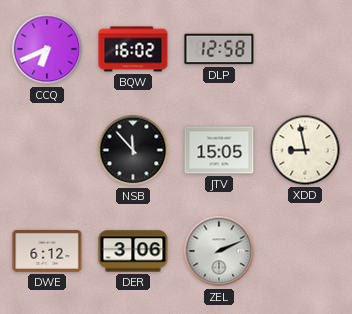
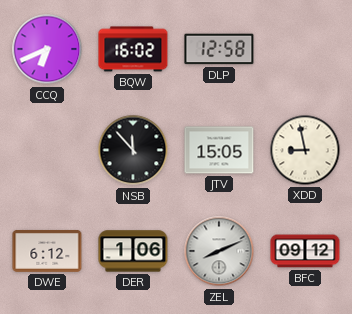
DER: 3:06 -> 1:06 (133, 251)
ZEL: 2:11 -> 8:11 (219, 251)
BFC: none -> 09:12 (305, 251)
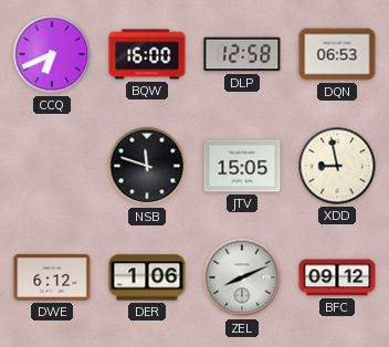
BQW: 16:02 -> 16:00 (147, 54)
DQN: none -> 06:53 (337, 54)
NSB: 11:53 -> 11:48 (147, 166)
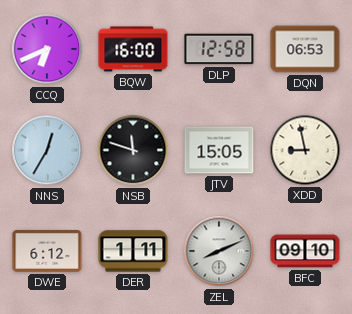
NNS: none -> 12:35 (47, 150)
DER: 1:06 -> 1:11 (133, 251)
BFC: 09:12 -> 09:10 (305, 251)
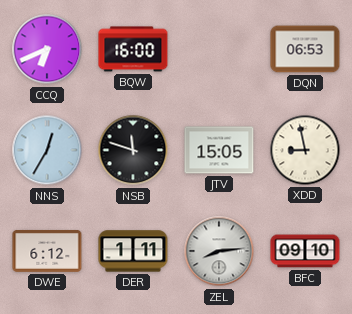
DLP: 12:58 -> none (219, 49)
ZEL: 8:11 -> 8:14 (219, 251)
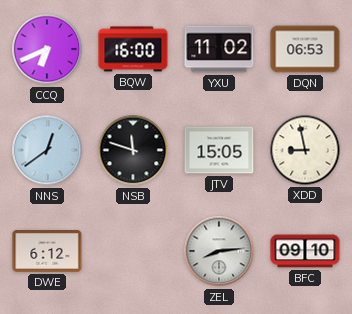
YXU: none -> 11:02 (219, 49)
NNS: 12:35 -> 12:39 (47, 150)
DER: 1:11 -> none (133, 251)
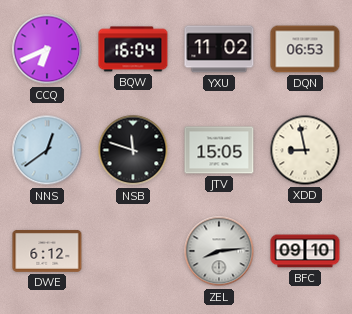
BQW: 16:00 -> 16:04 (133, 49)
